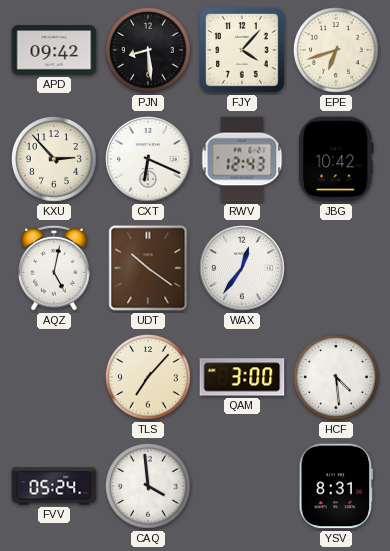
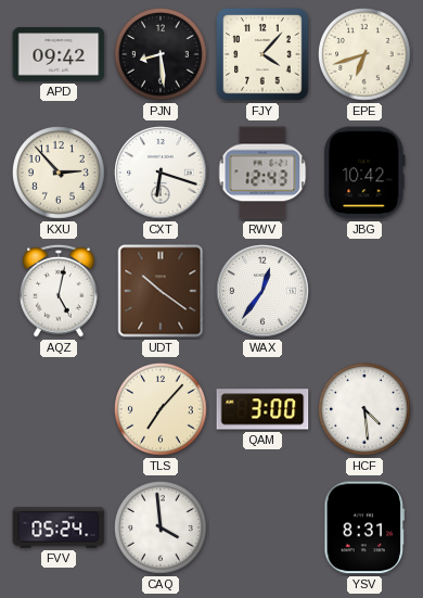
CXT: 6:19 -> 6:18 (161, 173)
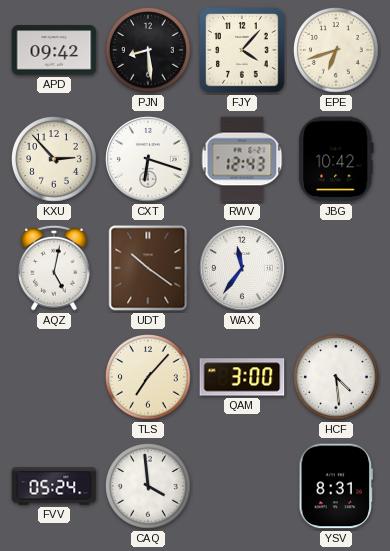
WAX: 12:36 -> 11:36 (242, 268)
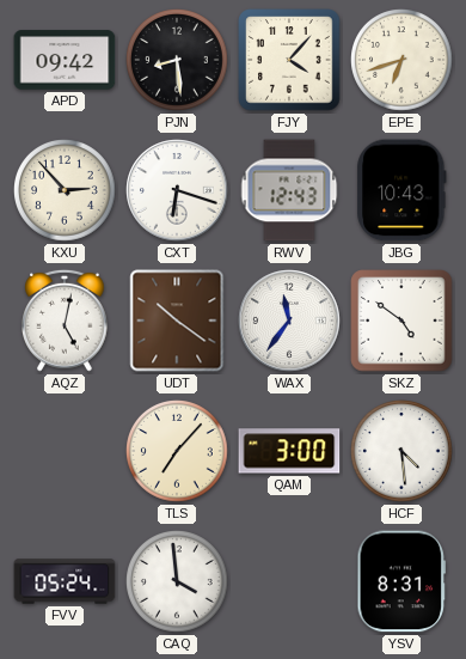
JBG: 10:42 -> 10:43 (401, 190)
SKZ: none -> 4:51 (401, 321)
